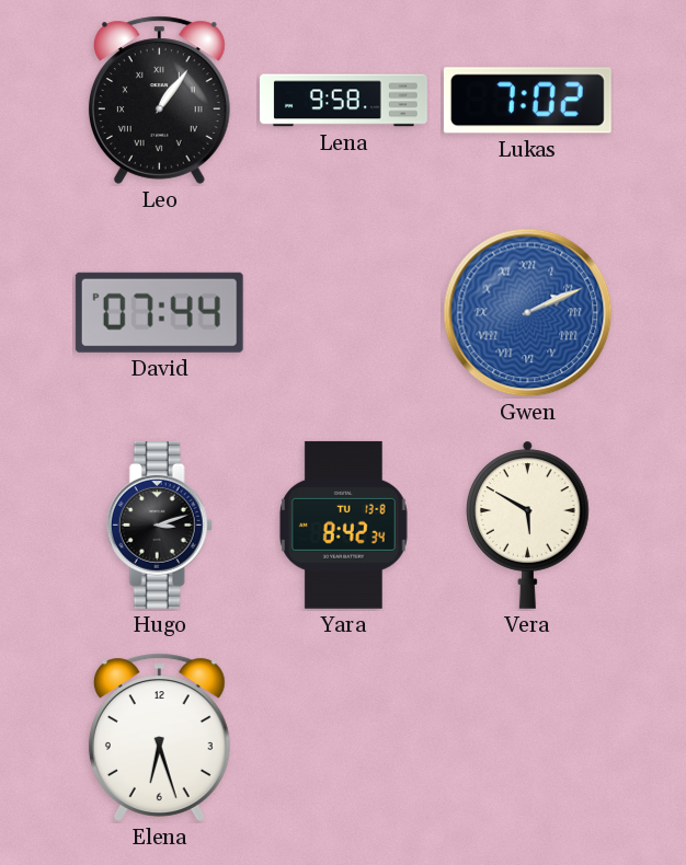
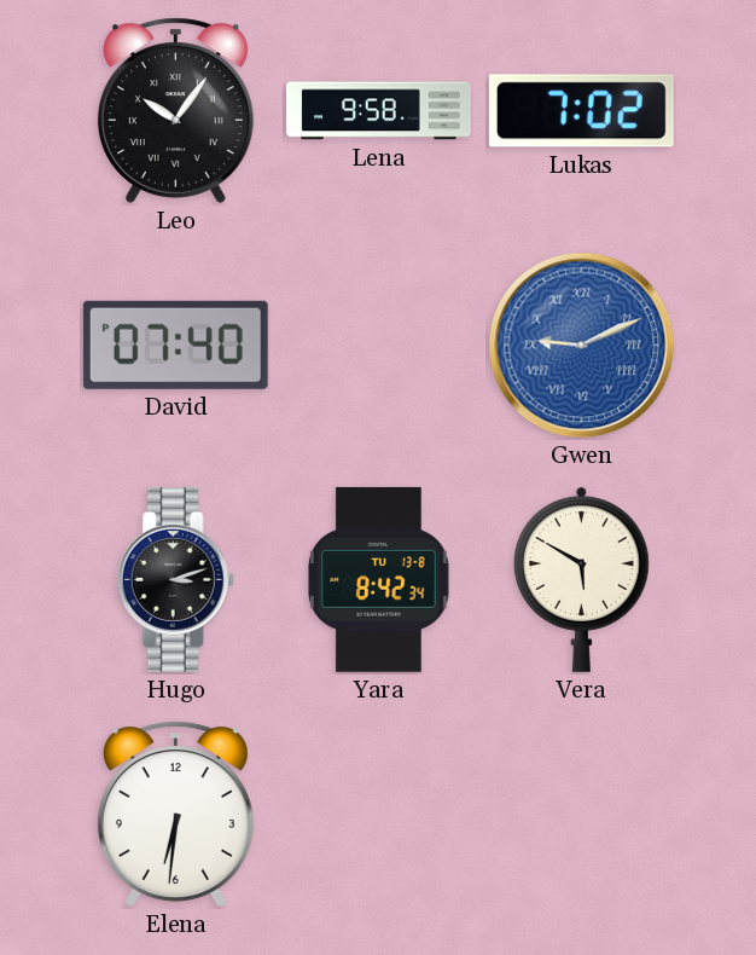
Leo: 1:06 -> 10:06 (175, 110)
David: 07:44 -> 07:40 (175, 345)
Gwen: 2:11 -> 9:11 (582, 346)
Elena: 6:27 -> 6:31 (175, 814)
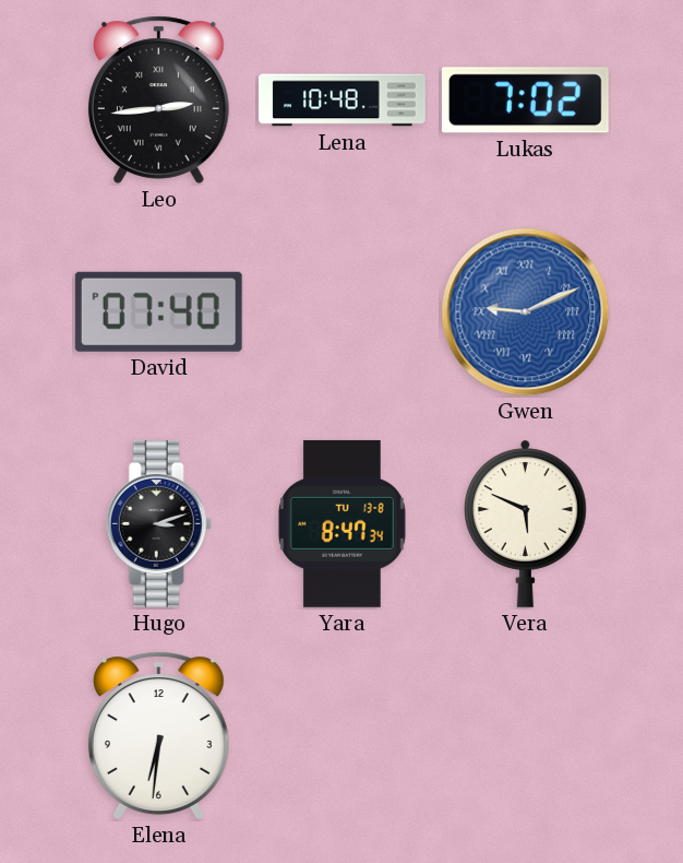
Leo: 10:06 -> 2:44 (158, 99)
Lena: 9:58 -> 10:48 (343, 101)
Yara: 8:42 -> 8:47 (341, 523)
Vera: 5:50 -> 5:49 (526, 523)
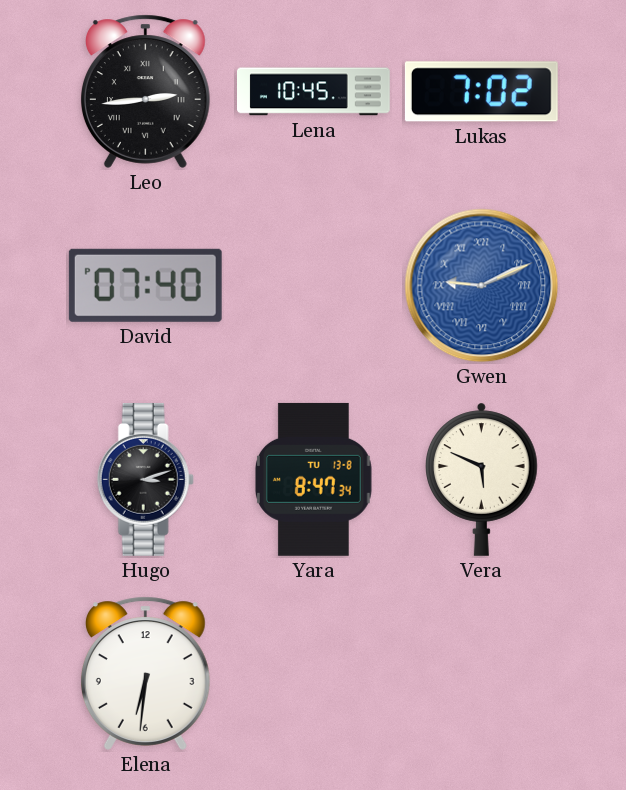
Lena: 10:48 -> 10:45 (314, 92)
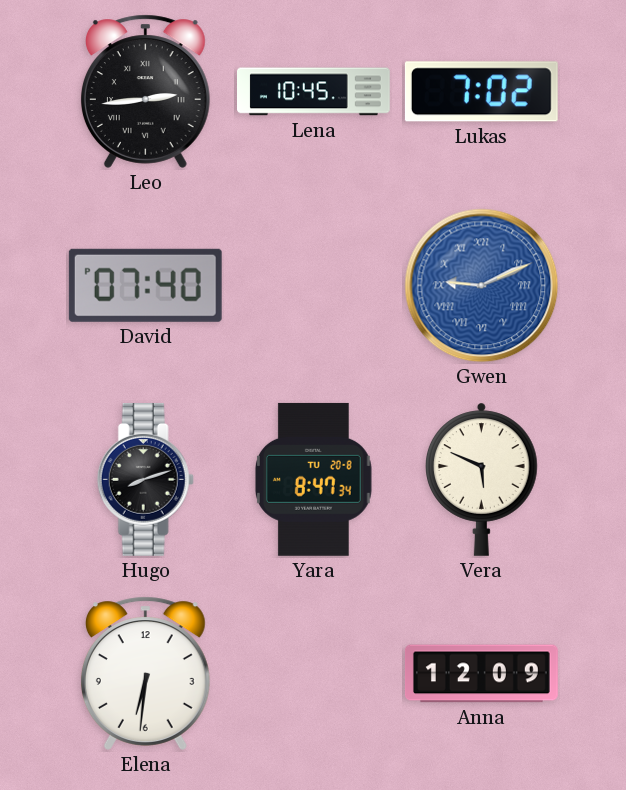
Hugo: 3:12 -> 8:12 (145, 479)
Yara date: TU 13-8 -> TU 20-8 (313, 479)
Anna: none -> 12:09 (481, 674)
